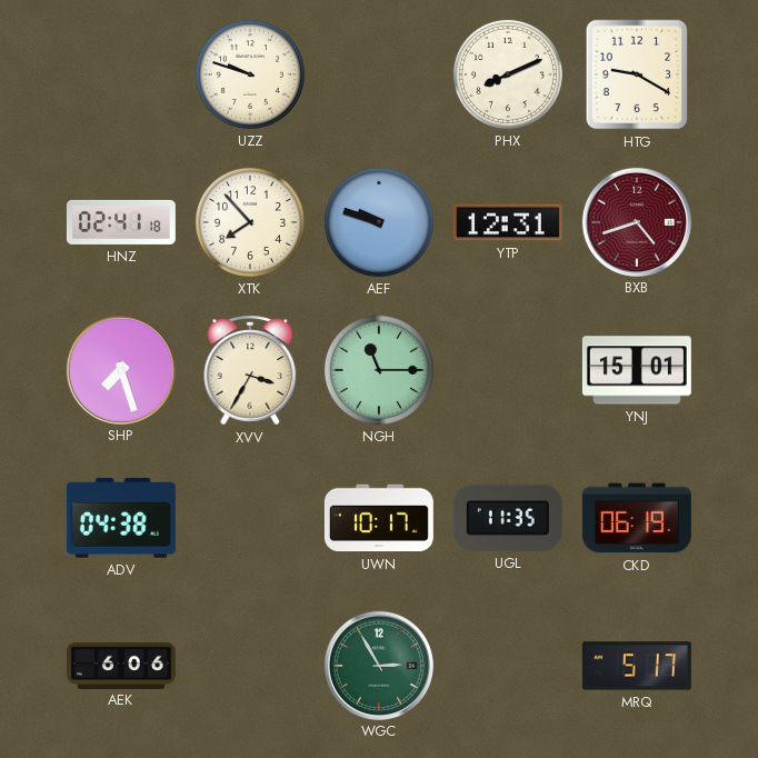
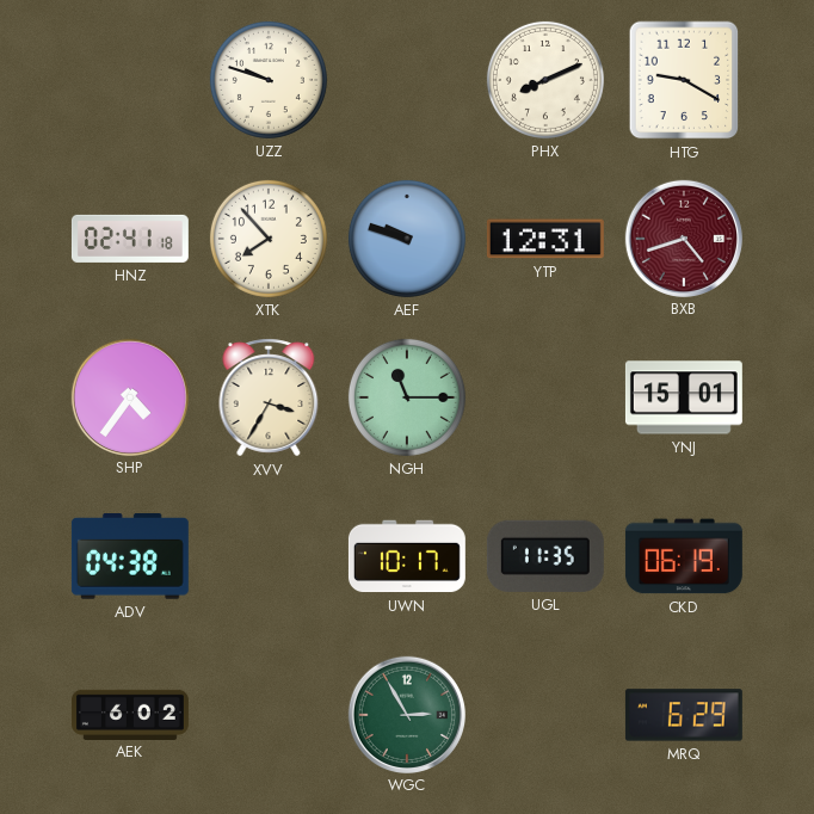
SHP: 7:27 -> 4:36 (129, 396)
AEK: 6:06 -> 6:02 (130, 714)
MRQ: 5:17 -> 6:29 (684, 715)
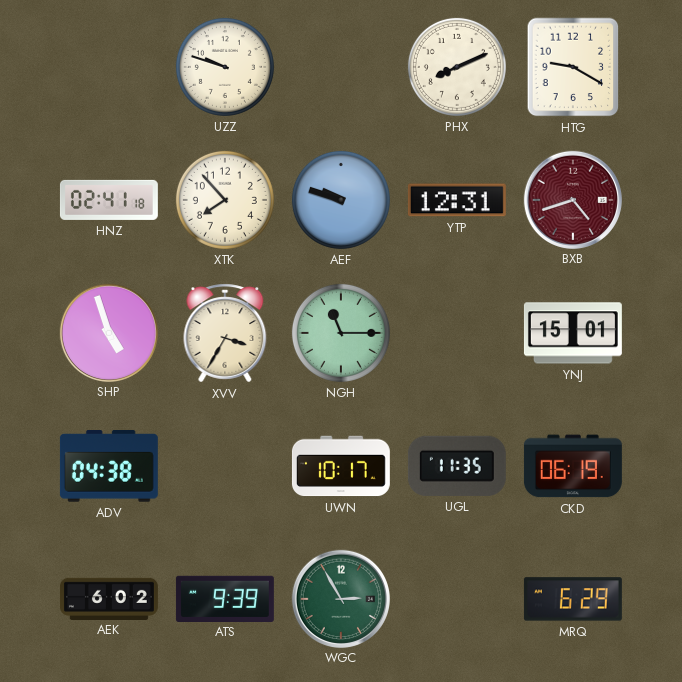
SHP: 4:36 -> 4:57 (108, 332)
ATS: none -> 9:39 (225, 598)
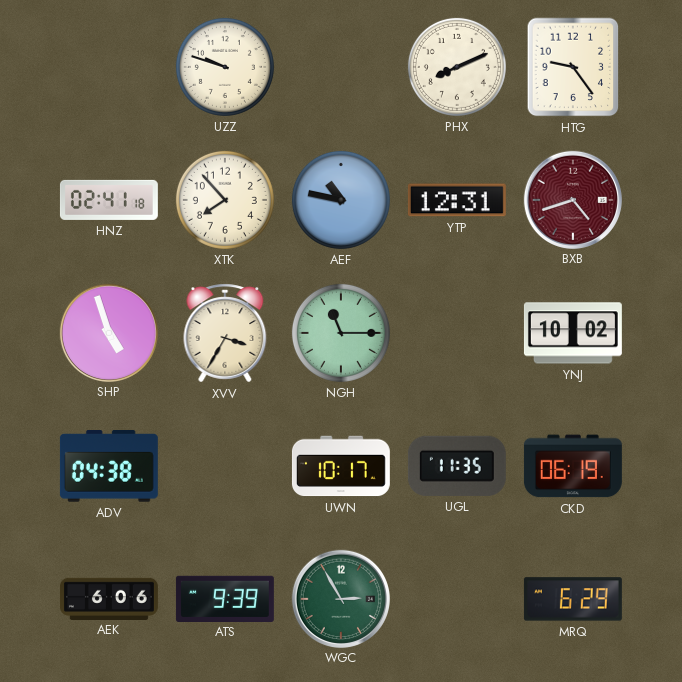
HTG: 9:20 -> 9:24 (573, 67)
AEF: 9:48 -> 10:47 (341, 200)
YNJ: 15:01 -> 10:02 (573, 333)
AEK: 6:02 -> 6:06 (109, 598)
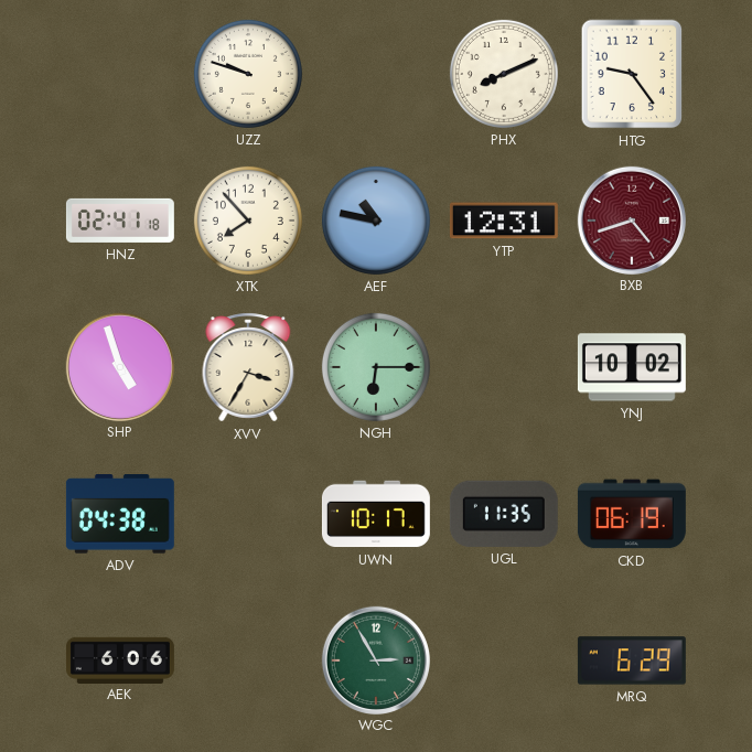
NGH: 11:15 -> 6:15 (376, 367)
ATS: 9:39 -> none (225, 598)
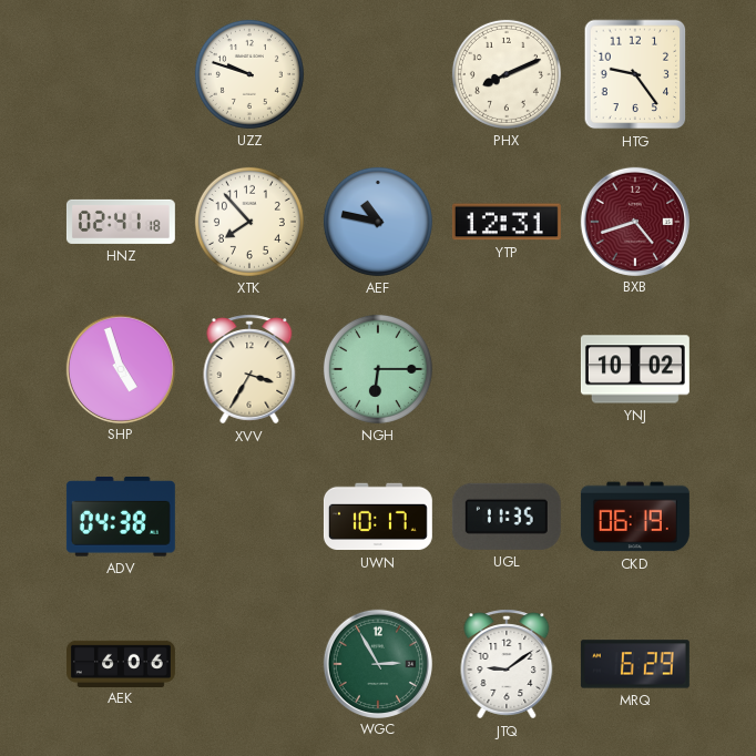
JTQ: none -> 9:09 (507, 664)
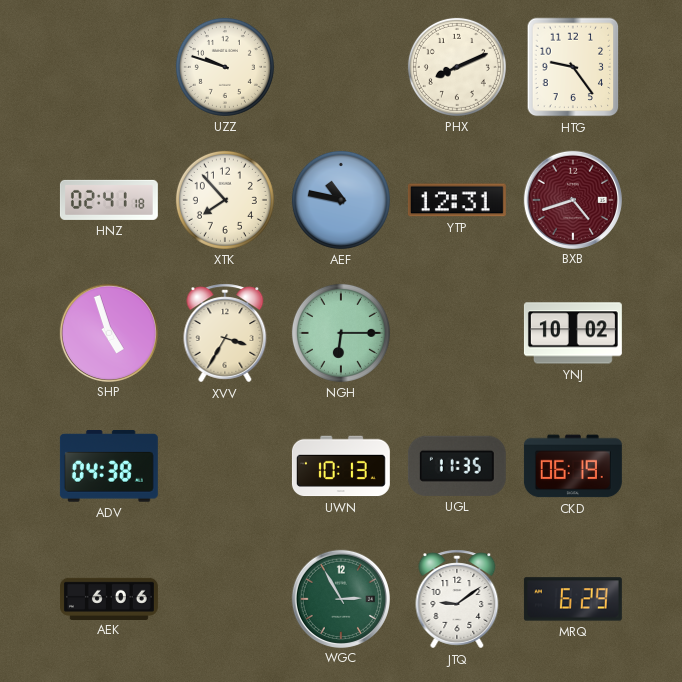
UWN: 10:17 -> 10:13 (341, 466)
